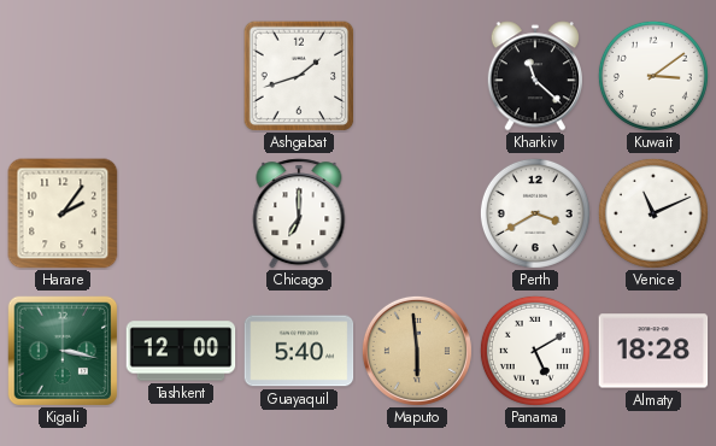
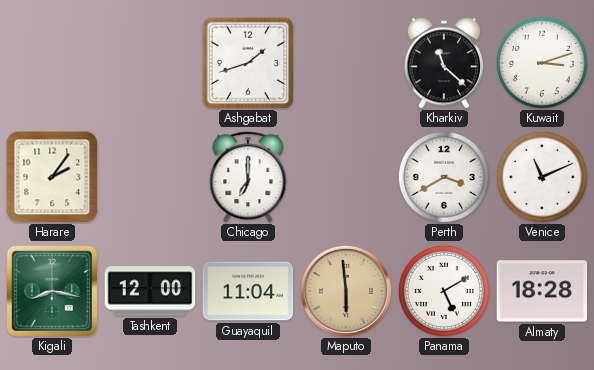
Kuwait: 3:09 -> 3:12 (542, 63)
Kigali: 3:17 -> 8:17 (52, 291)
Guayaquil: 5:40 -> 11:04 (248, 291)
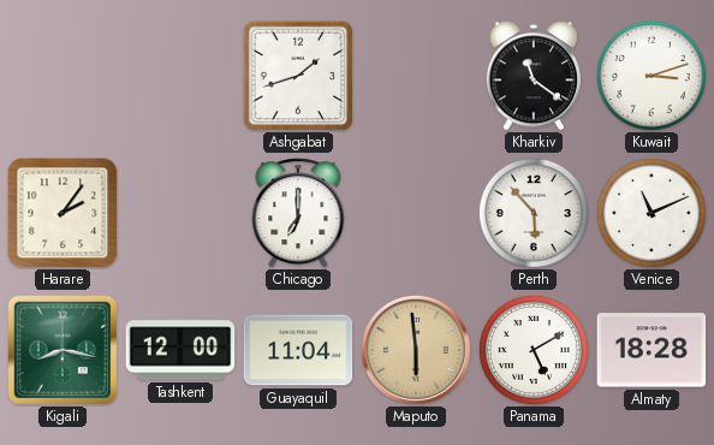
Kharkiv: 11:22 -> 11:21 (532, 76)
Perth: 3:40 -> 5:53 (534, 213)
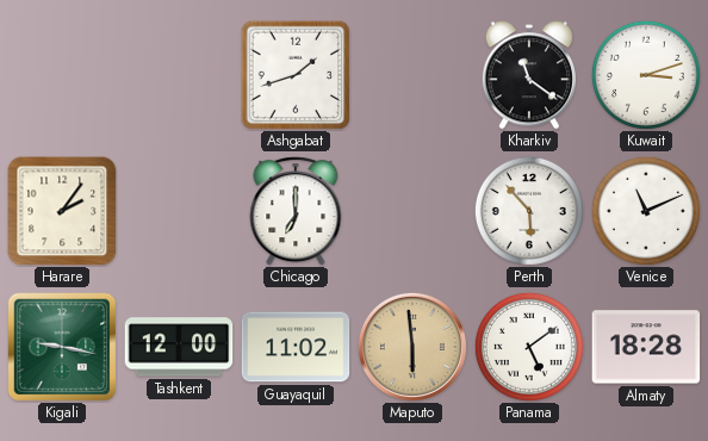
Kigali: 8:17 -> 9:17 (62, 347)
Guayaquil: 11:04 -> 11:02 (296, 347)
Panama: 5:10 -> 5:09 (529, 347)
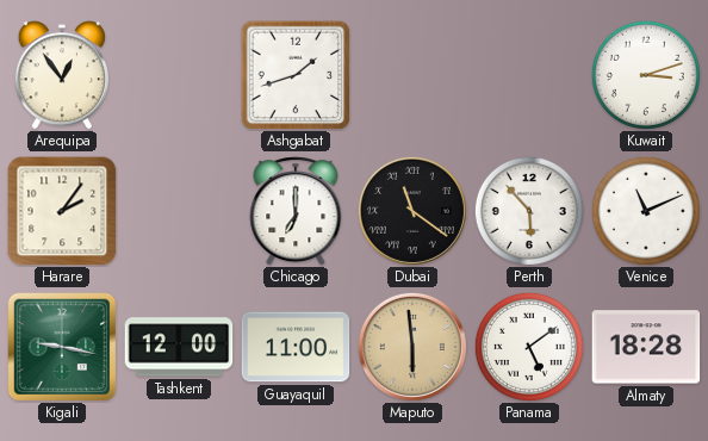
Arequipa: none -> 12:54 (61, 75)
Kharkiv: 11:21 -> none (528, 75)
Dubai: none -> 11:21 (412, 211)
Guayaquil: 11:02 -> 11:00 (296, 347)
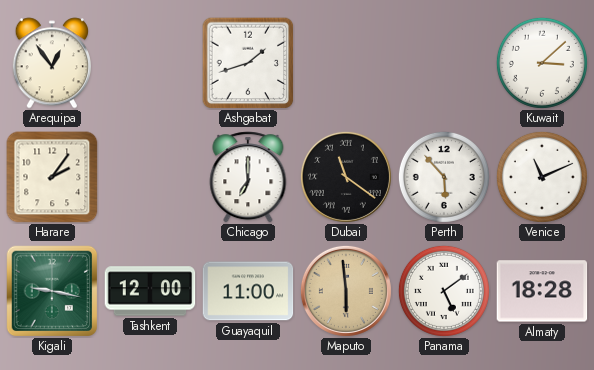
Kuwait: 3:12 -> 3:08 (542, 63)
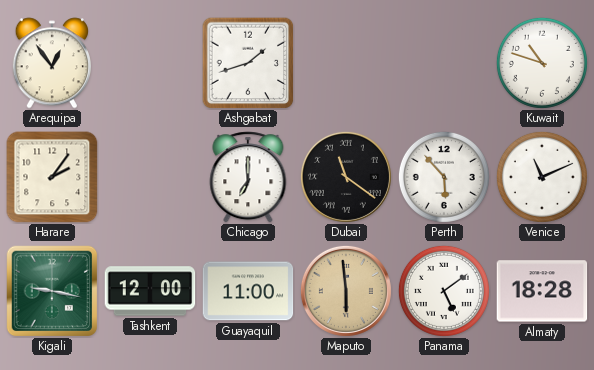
Kuwait: 3:08 -> 10:48 (542, 63)
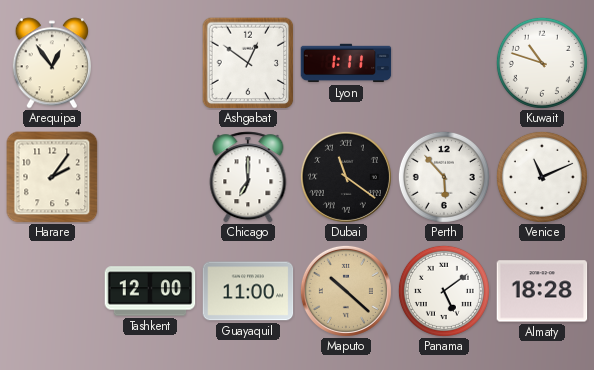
Ashgabat: 1:42 -> 12:51 (248, 63)
Lyon: none -> 1:11 (346, 63)
Kigali: 9:17 -> none (52, 291)
Maputo: 5:59 -> 10:22 (346, 291)
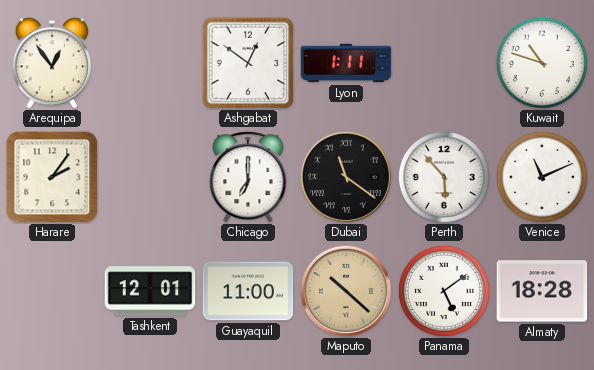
Tashkent: 12:00 -> 12:01 (150, 291)
